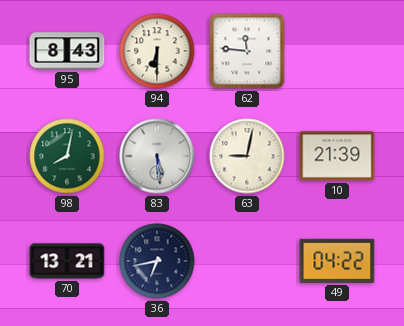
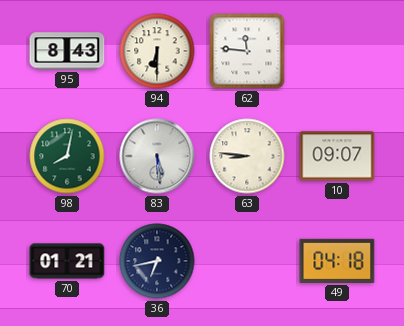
63: 9:02 -> 8:46 (247, 156)
10: 21:39 -> 09:07 (337, 156)
70: 13:21 -> 01:21 (67, 261)
49: 04:22 -> 04:18 (337, 261)
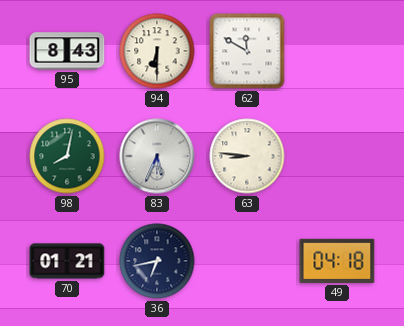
62: 11:46 -> 11:50 (247, 51)
83: 5:29 -> 5:34 (157, 156)
10: 09:07 -> none (337, 156)
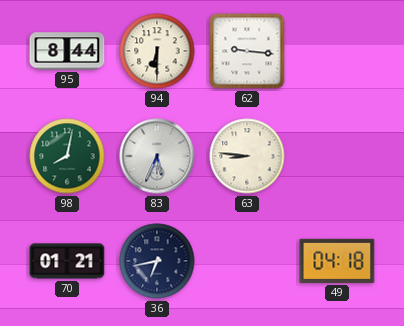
95: 8:43 -> 8:44 (67, 51)
62: 11:50 -> 9:16 (247, 51)
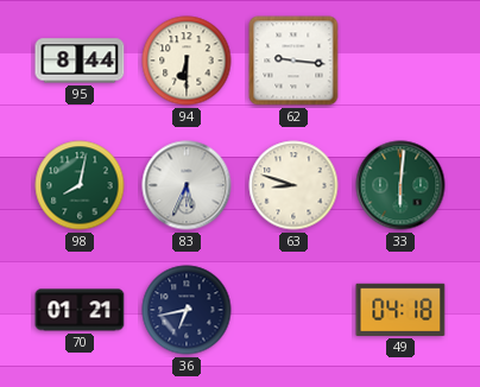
63: 8:46 -> 8:48 (293, 185)
33: none -> 6:01 (400, 185)
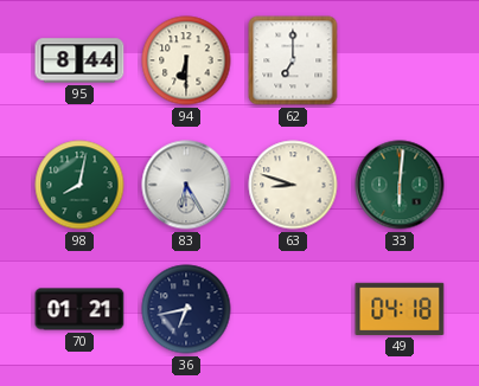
62: 9:16 -> 7:00 (293, 60)
83: 5:34 -> 6:25 (186, 185)
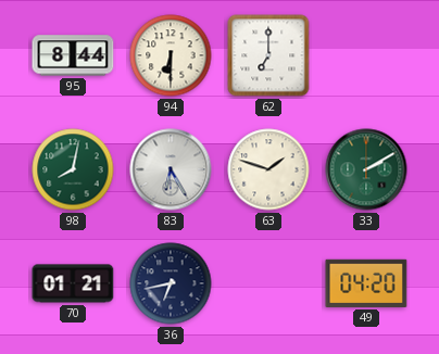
63: 8:48 -> 1:48 (268, 169)
33: 6:01 -> 2:10 (366, 169)
49: 04:18 -> 04:20 (366, 283)
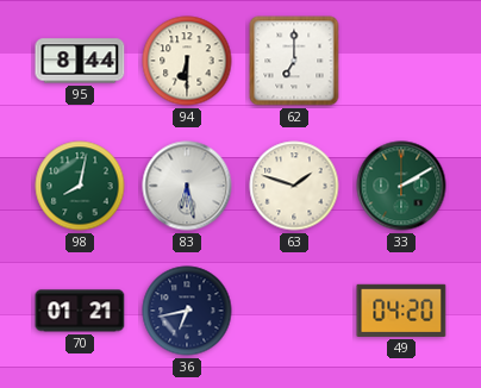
83: 6:25 -> 6:28 (187, 186)
